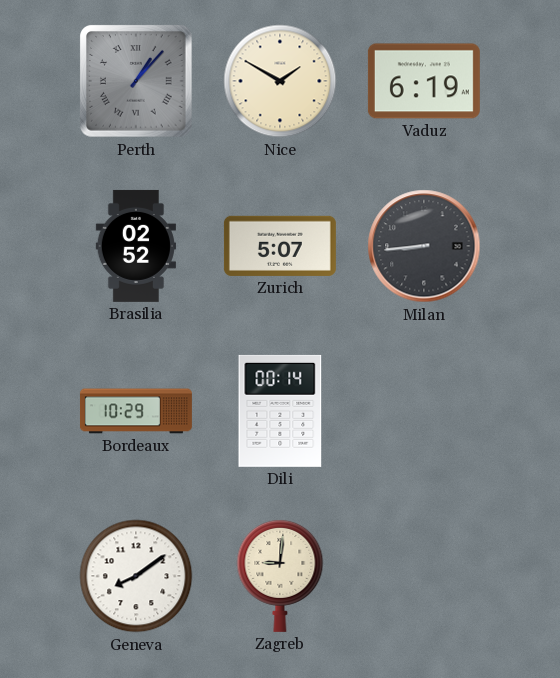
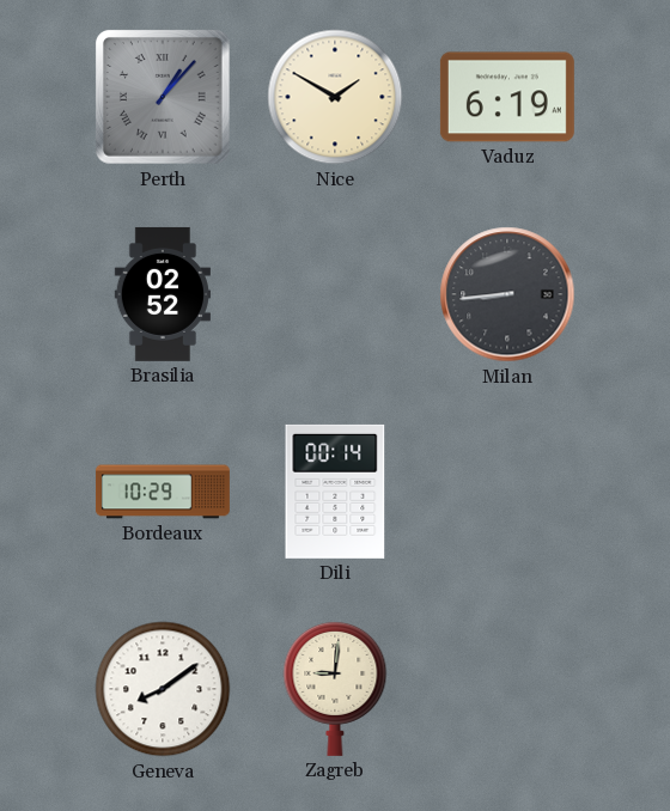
Zurich: 5:07 -> none (280, 246)
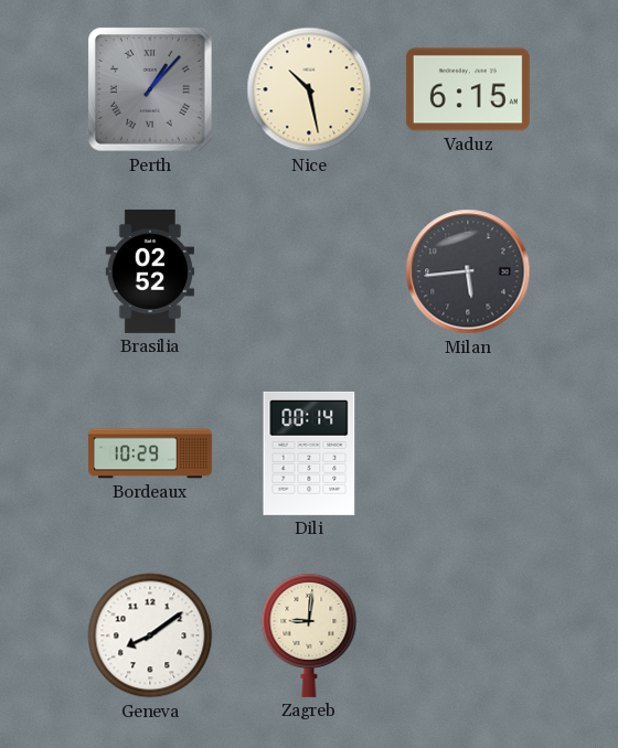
Nice: 1:50 -> 10:28 (309, 89)
Vaduz: 6:19 -> 6:15 (468, 89)
Milan: 8:44 -> 5:44 (468, 271)
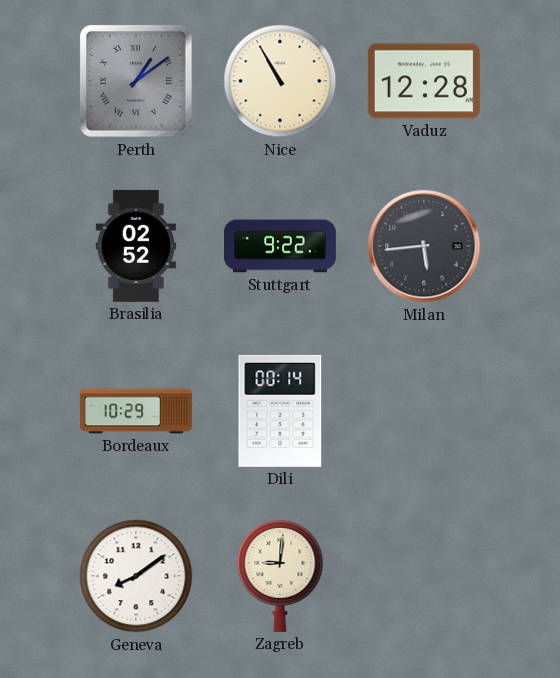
Perth: 1:07 -> 1:09 (137, 82)
Nice: 10:28 -> 10:55 (280, 81)
Vaduz: 6:15 -> 12:28 (424, 81)
Stuttgart: none -> 9:22 (280, 246)
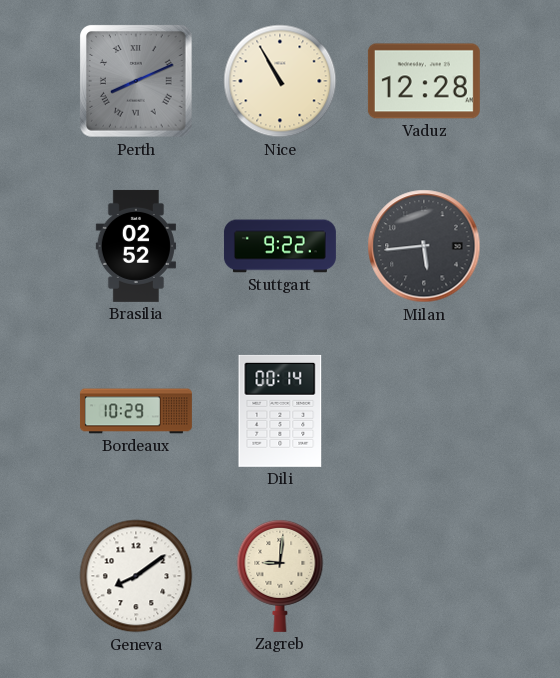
Perth: 1:09 -> 8:11 (137, 82)
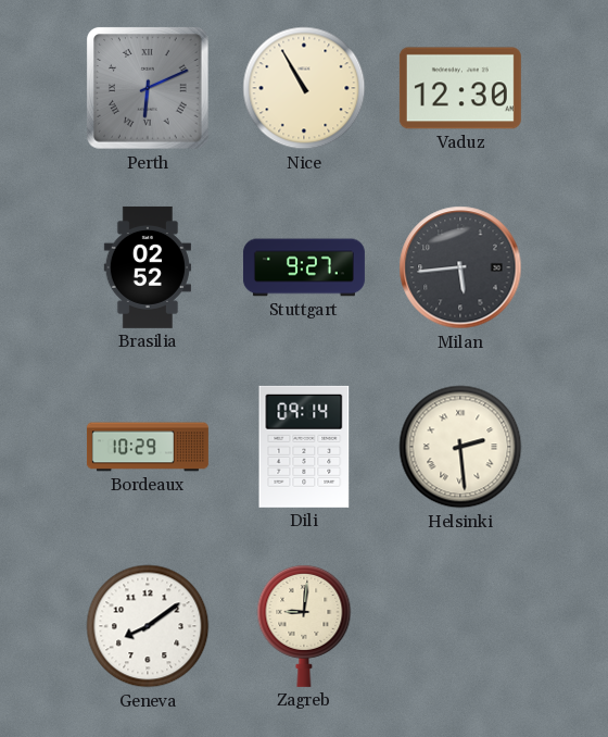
Perth: 8:11 -> 6:11 (149, 89)
Vaduz: 12:28 -> 12:30 (460, 88)
Stuttgart: 9:22 -> 9:27 (304, 267)
Dili: 00:14 -> 09:14 (304, 447)
Helsinki: none -> 2:29 (460, 447)
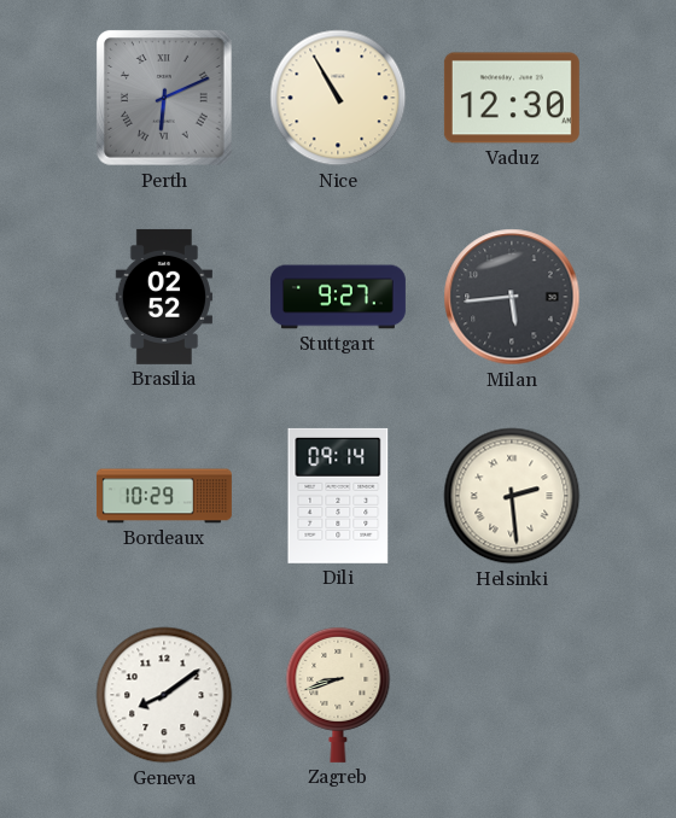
Zagreb: 9:01 -> 8:42 (338, 694)
